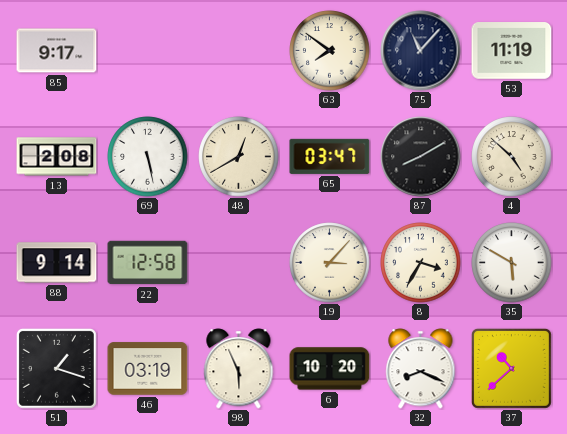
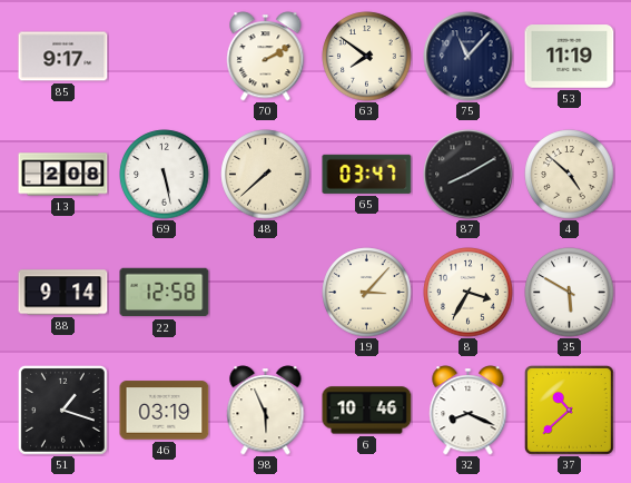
70: none -> 2:10 (266, 57)
48: 12:40 -> 7:38 (266, 175)
6: 10:20 -> 10:46 (367, 411)
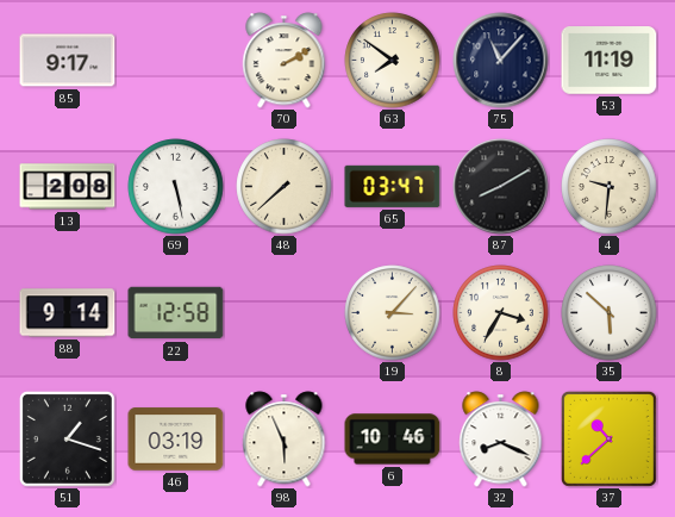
4: 4:52 -> 9:31 (610, 187)
35: 5:50 -> 5:52 (610, 313)
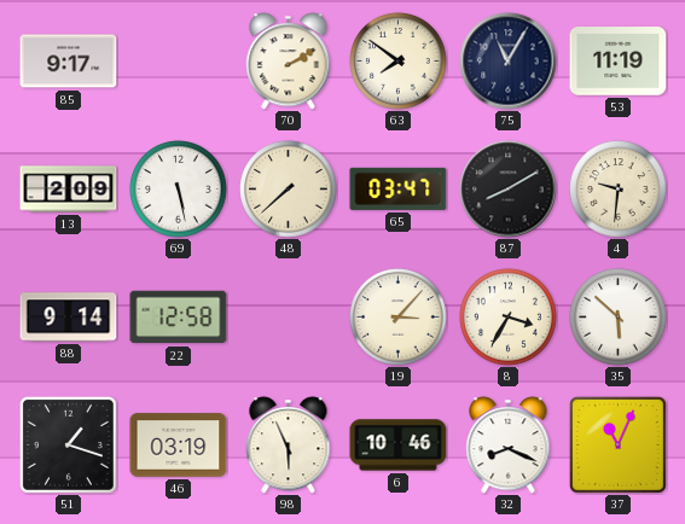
75: 11:07 -> 11:05 (509, 62)
13: 2:08 -> 2:09 (69, 190)
37: 10:38 -> 11:04 (617, 444)
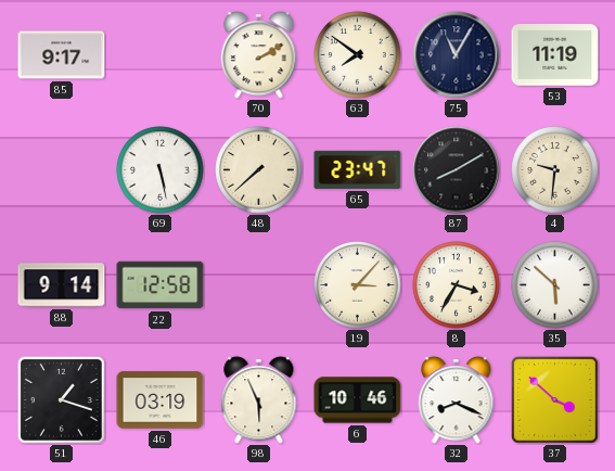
13: 2:09 -> none (69, 190)
65: 03:47 -> 23:47 (358, 169)
37: 11:04 -> 3:52 (554, 399)
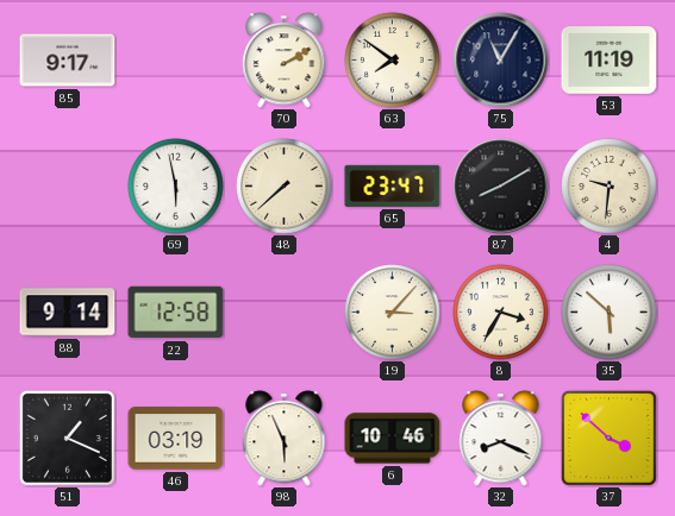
69: 5:28 -> 5:58 (176, 187)
51: 1:18 -> 1:19 (67, 438)
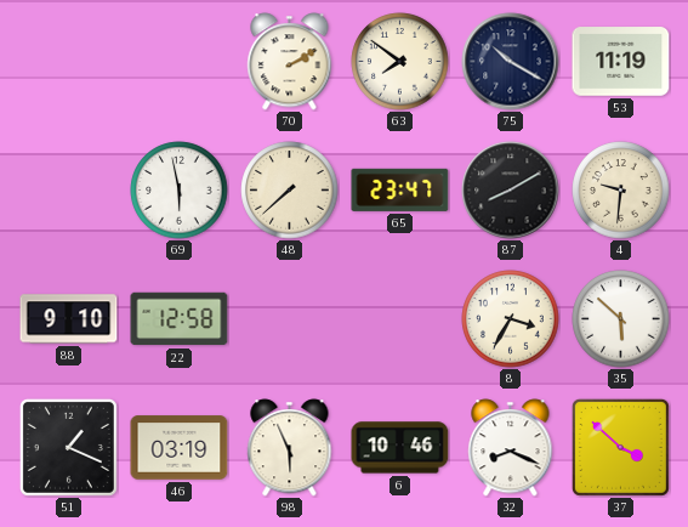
85: 9:17 -> none (68, 61)
75: 11:05 -> 10:20 (511, 62)
88: 9:14 -> 9:10 (69, 319)
19: 3:07 -> none (393, 313)
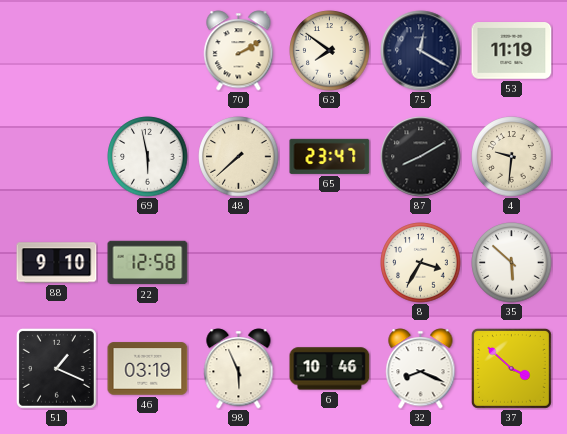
75: 10:20 -> 12:20 (421, 51)
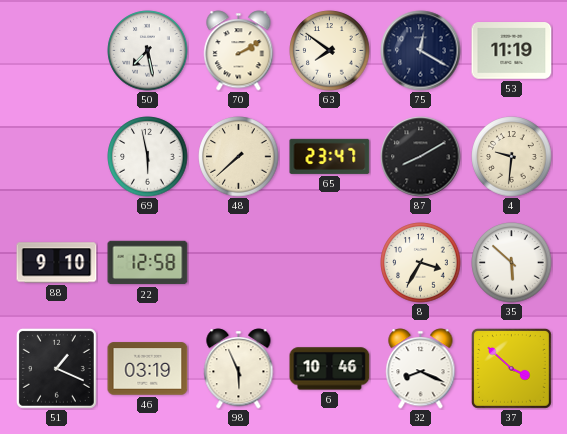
50: none -> 7:28 (148, 51)
